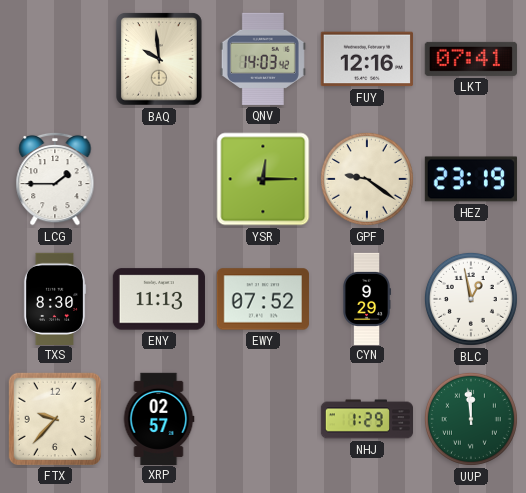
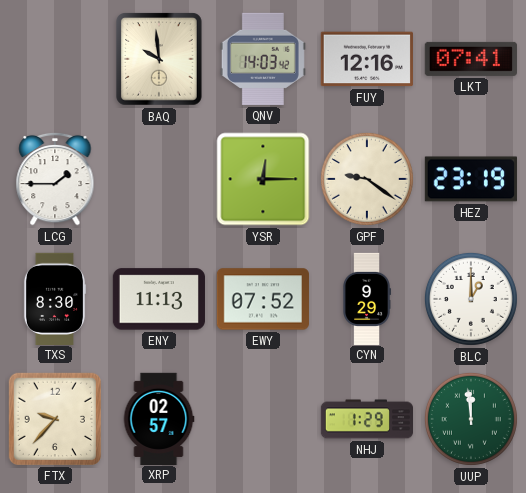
BLC: 12:58 -> 1:00 (471, 299)
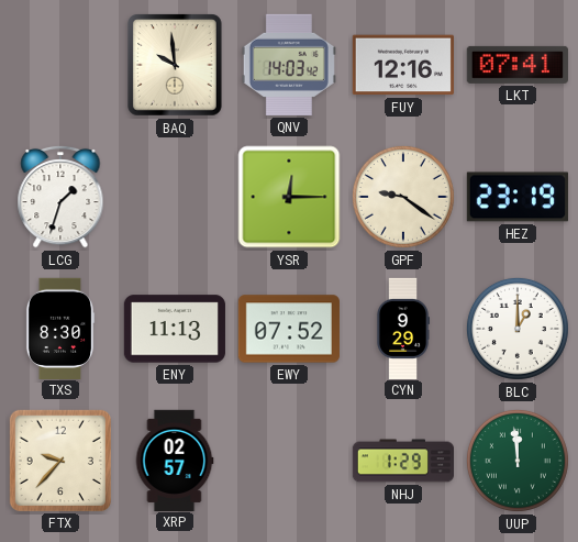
LCG: 1:45 -> 1:33 (60, 197)
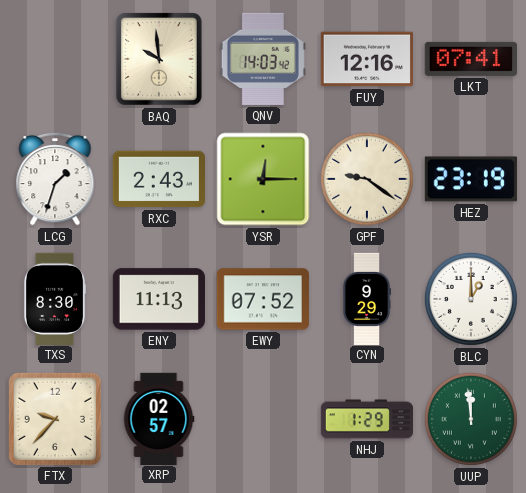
RXC: none -> 2:43 (158, 179)
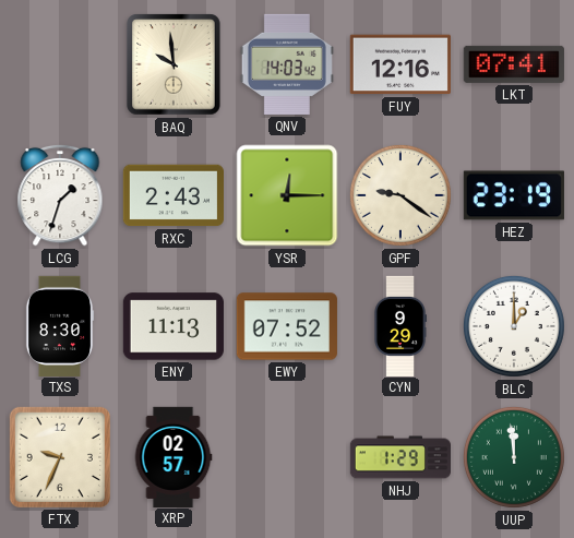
FTX: 9:37 -> 9:34 (60, 457)
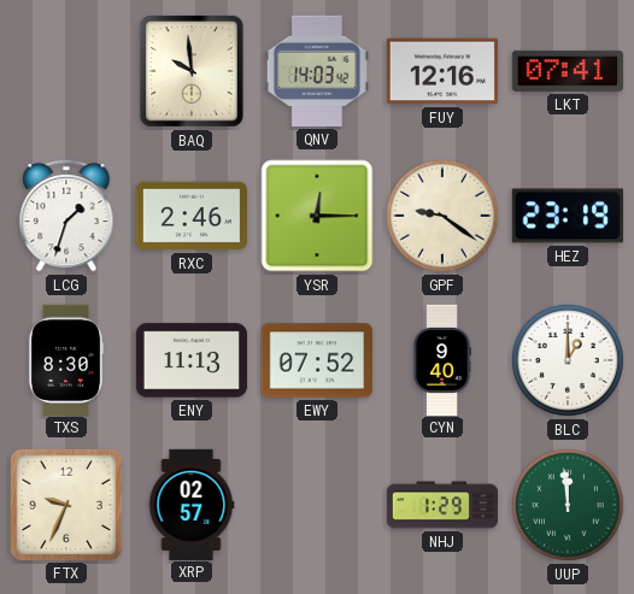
RXC: 2:43 -> 2:46 (190, 216)
CYN: 9:29 -> 9:40 (442, 359)
